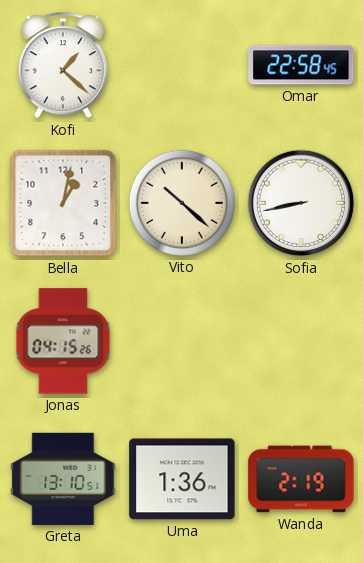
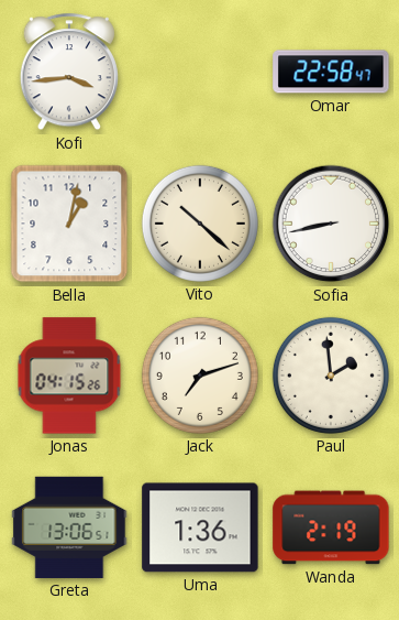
Kofi: 1:22 -> 3:44 (69, 73)
Omar: 22:58:45 -> 22:58:47 (331, 72)
Jack: none -> 7:12 (200, 376)
Paul: none -> 1:59 (331, 376)
Greta: 13:10 -> 13:06 (69, 527)
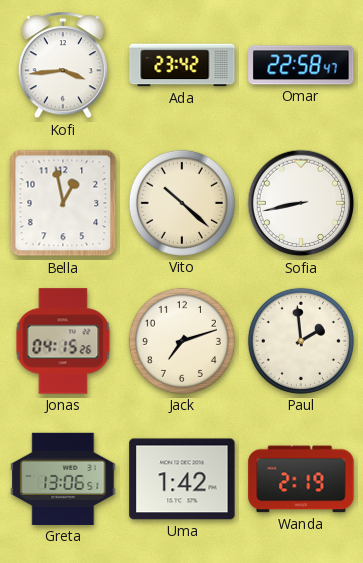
Ada: none -> 23:42 (182, 65)
Bella: 1:02 -> 12:58 (63, 203)
Uma: 1:36 -> 1:42 (182, 479)
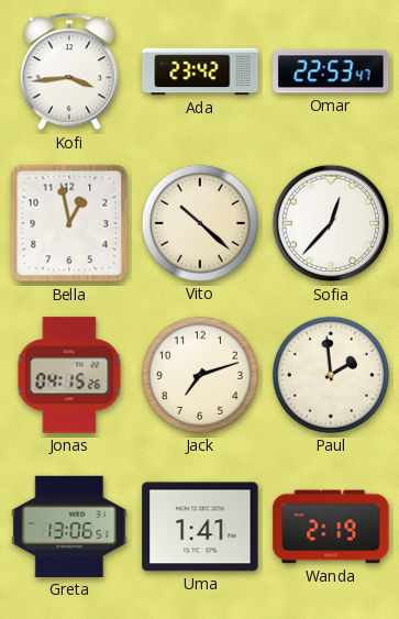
Omar: 22:58 -> 22:53 (331, 71)
Sofia: 8:43 -> 12:37 (331, 223)
Uma: 1:42 -> 1:41 (200, 527)
